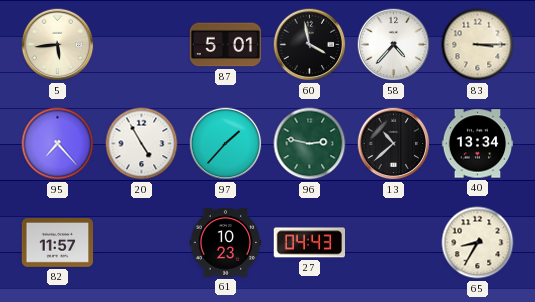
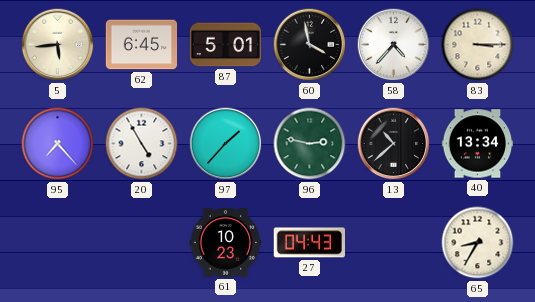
62: none -> 6:45 (142, 45)
82: 11:57 -> none (58, 243)
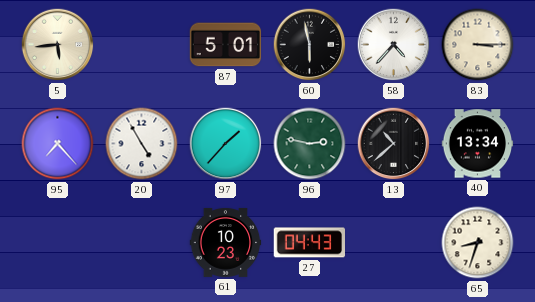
62: 6:45 -> none (142, 45)
60: 3:58 -> 5:58 (310, 45)
65: 8:35 -> 8:33 (478, 243)
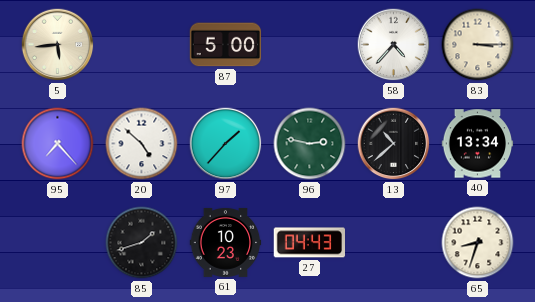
87: 5:01 -> 5:00 (226, 45)
60: 5:58 -> none (310, 45)
20: 4:55 -> 4:52 (142, 144)
85: none -> 1:42 (142, 243)
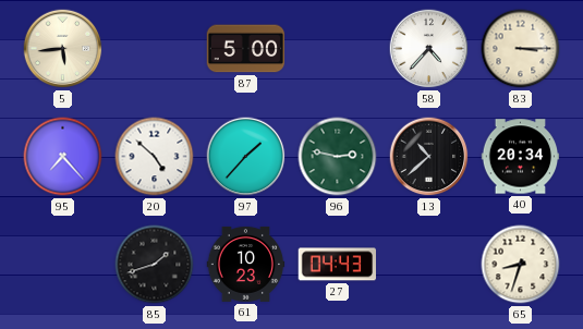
40: 13:34 -> 20:34 (521, 157)
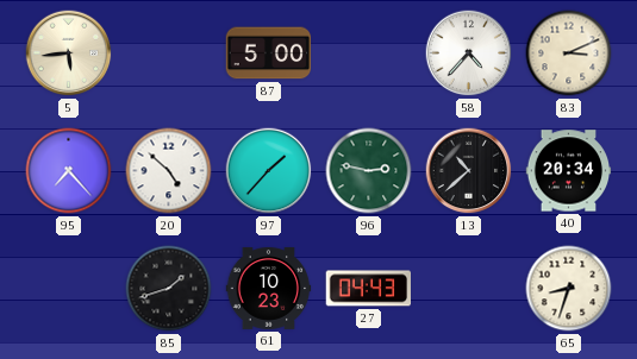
83: 3:15 -> 3:11 (569, 53)
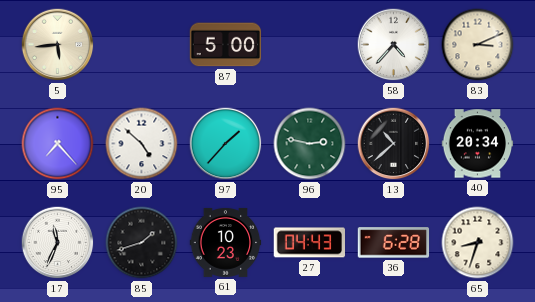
17: none -> 11:34 (58, 243)
36: none -> 6:28 (394, 243)
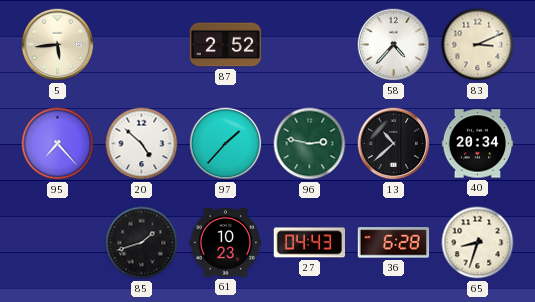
87: 5:00 -> 2:52 (226, 45)
17: 11:34 -> none (58, 243)
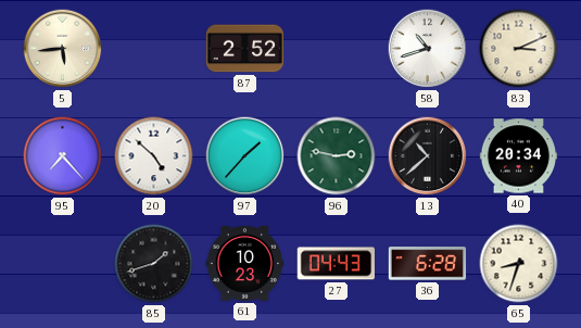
58: 4:37 -> 10:42 (428, 49)
